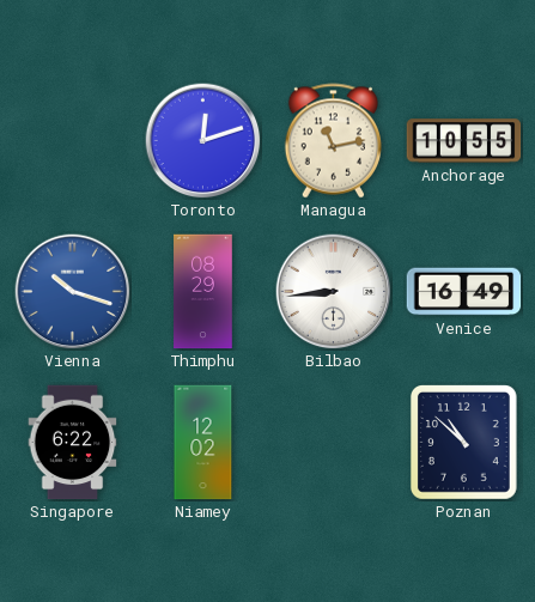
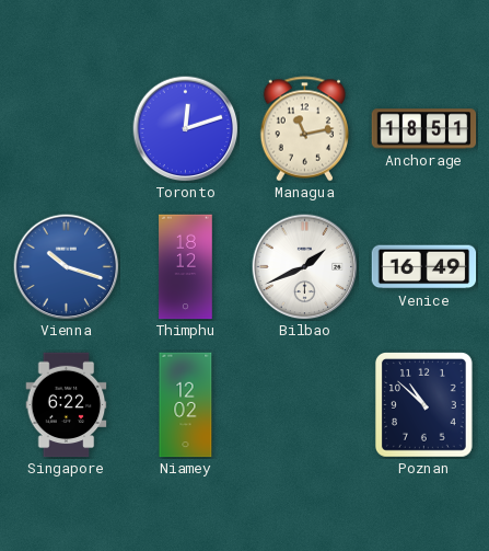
Anchorage: 10:55 -> 18:51 (424, 129)
Thimphu: 08:29 -> 18:12 (186, 267)
Bilbao: 8:44 -> 1:41 (305, 267)
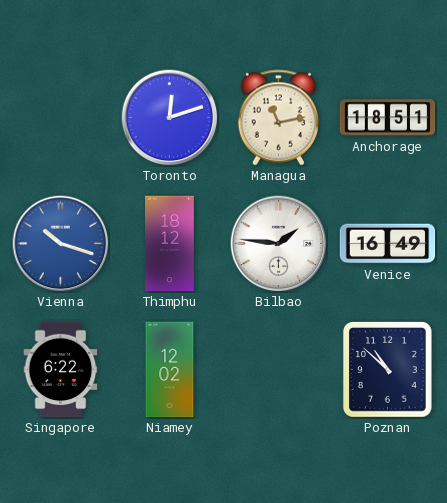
Bilbao: 1:41 -> 1:46 (279, 244)
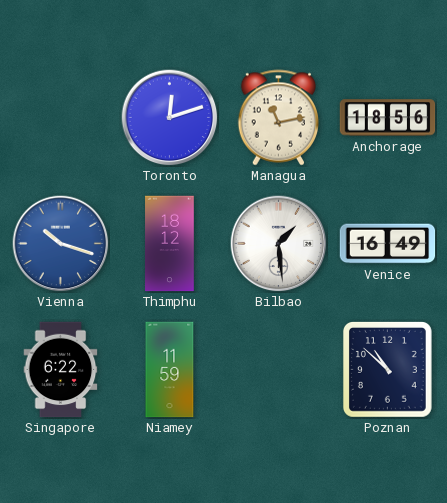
Anchorage: 18:51 -> 18:56 (388, 118)
Bilbao: 1:46 -> 1:29 (279, 244)
Niamey: 12:02 -> 11:59 (170, 370)
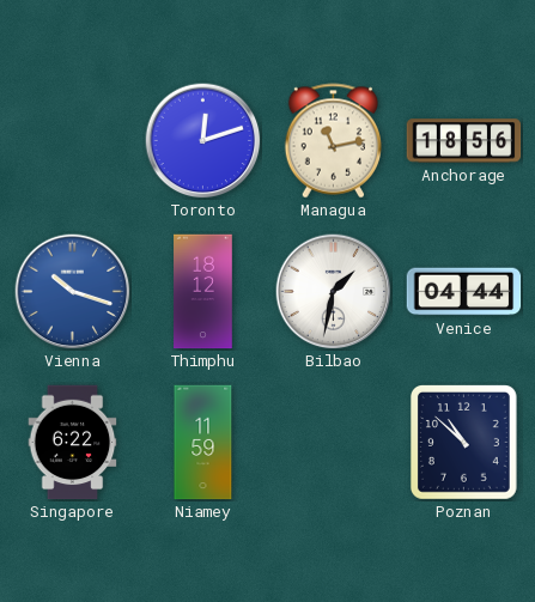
Bilbao: 1:29 -> 1:32 (334, 292)
Venice: 16:49 -> 04:44 (464, 292)
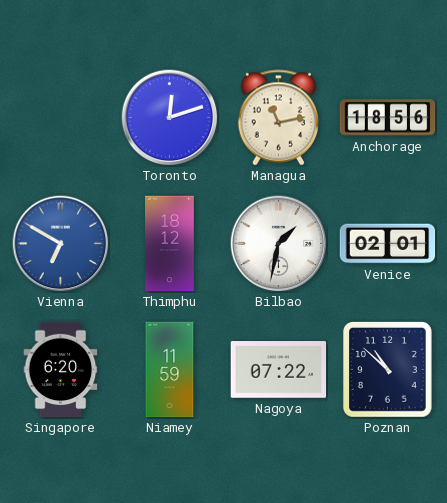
Vienna: 10:18 -> 6:50 (61, 244)
Venice: 04:44 -> 02:01 (388, 244)
Singapore: 6:22 -> 6:20 (61, 370)
Nagoya: none -> 07:22 (279, 370)
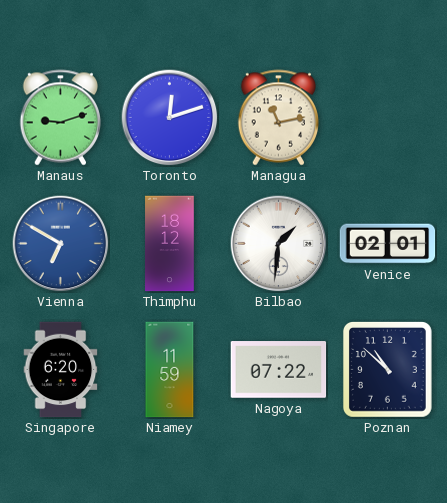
Manaus: none -> 9:12 (61, 118)
Anchorage: 18:56 -> none (388, 118)
Bilbao: 1:32 -> 1:31 (279, 244)
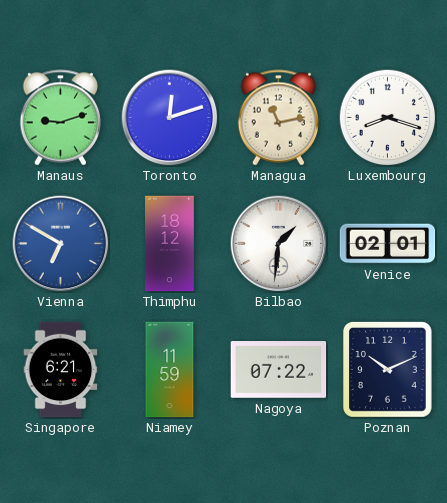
Luxembourg: none -> 8:18 (387, 117)
Singapore: 6:20 -> 6:21 (61, 370)
Poznan: 10:52 -> 10:11 (387, 370)
